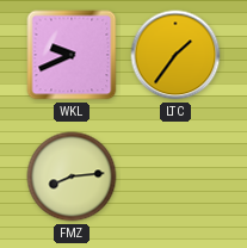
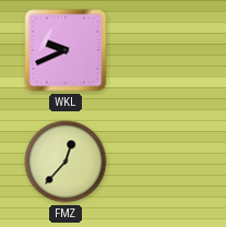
LTC: 1:36 -> none (175, 55)
FMZ: 8:14 -> 12:37 (66, 162)
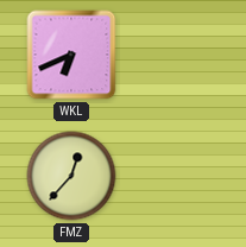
WKL: 9:41 -> 6:41 (71, 55)
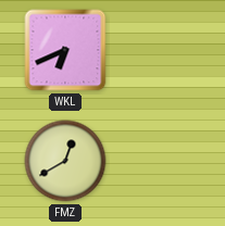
FMZ: 12:37 -> 12:40 (65, 161)
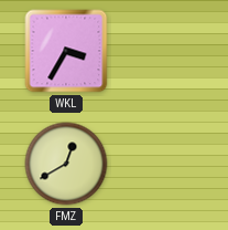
WKL: 6:41 -> 3:35 (66, 51)
